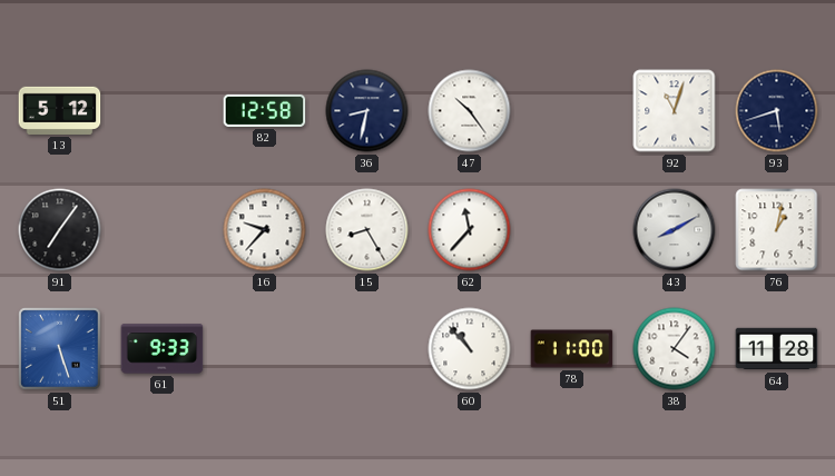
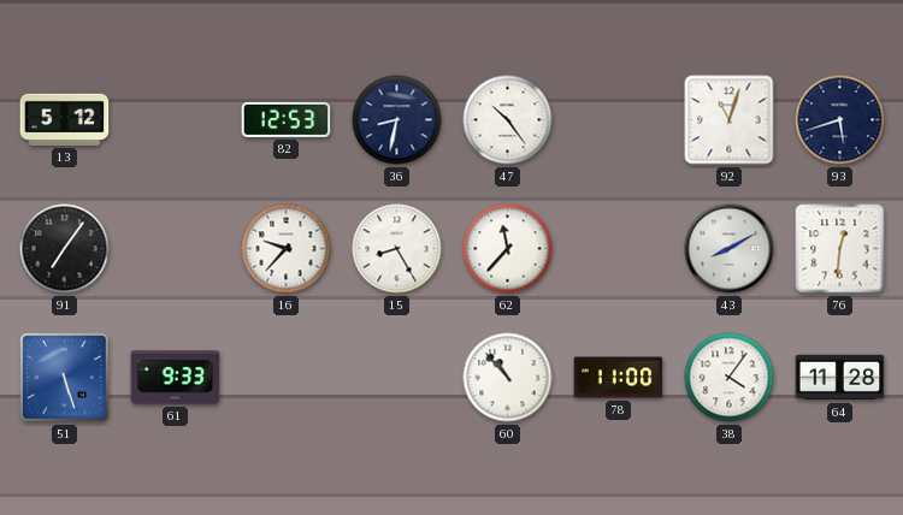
82: 12:58 -> 12:53 (287, 119)
76: 1:02 -> 12:31 (840, 249)
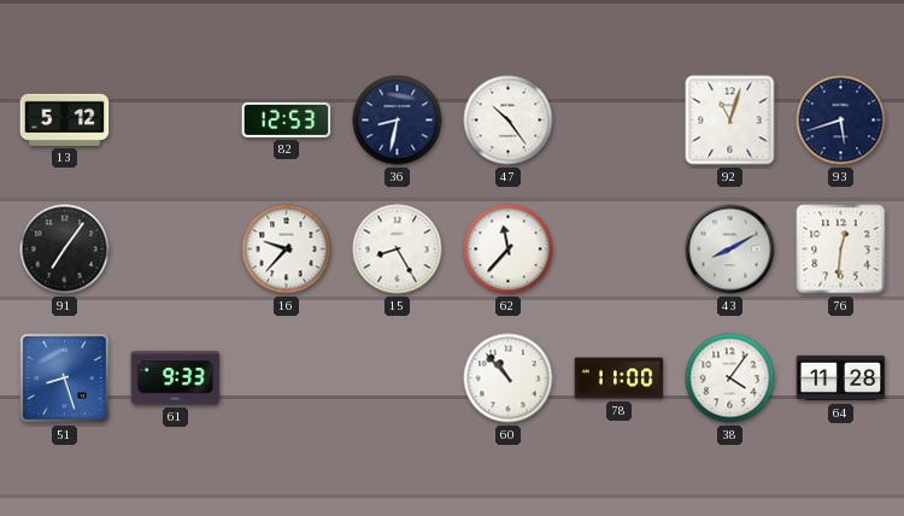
51: 5:27 -> 8:27 (65, 379)
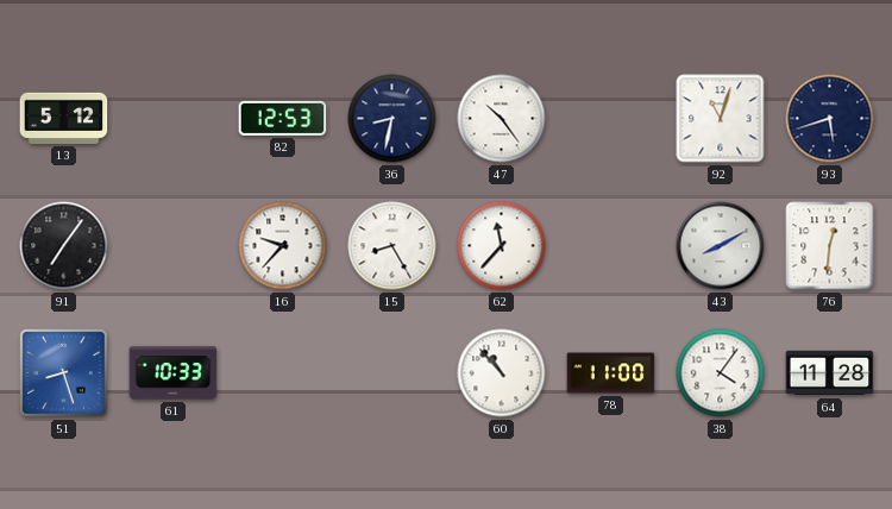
61: 9:33 -> 10:33 (174, 373)
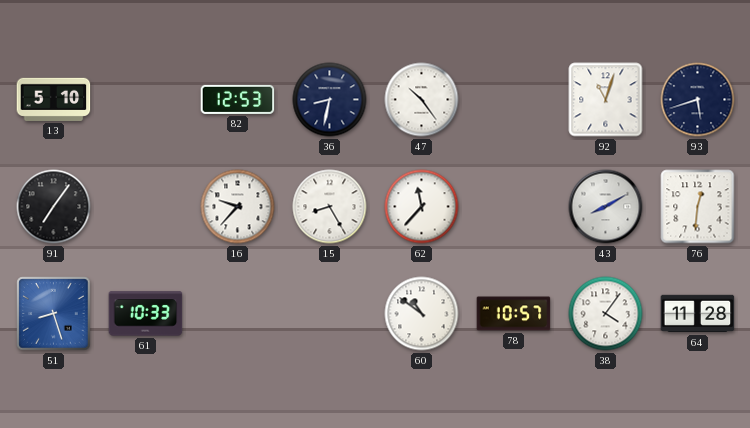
13: 5:12 -> 5:10 (54, 99)
60: 10:53 -> 10:51 (422, 314)
78: 11:00 -> 10:57 (514, 314)
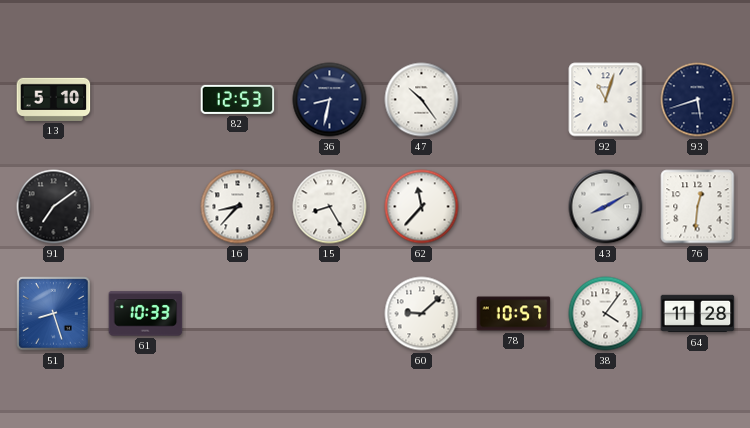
91: 7:06 -> 7:09 (54, 207)
16: 9:37 -> 8:37 (238, 207)
60: 10:51 -> 9:08 (422, 314)
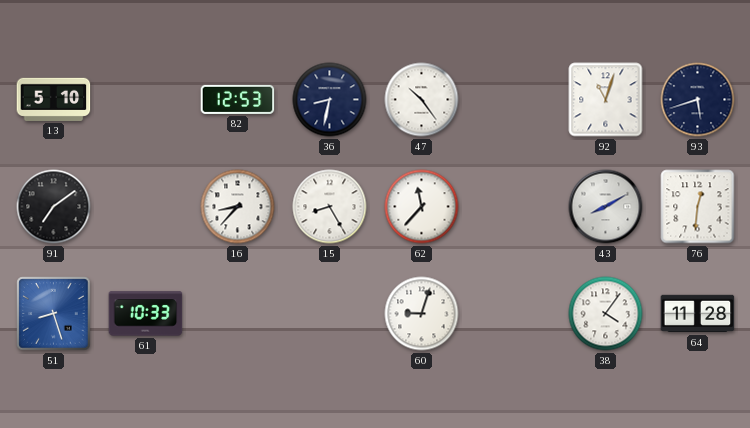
60: 9:08 -> 9:03 (422, 314)
78: 10:57 -> none (514, 314)
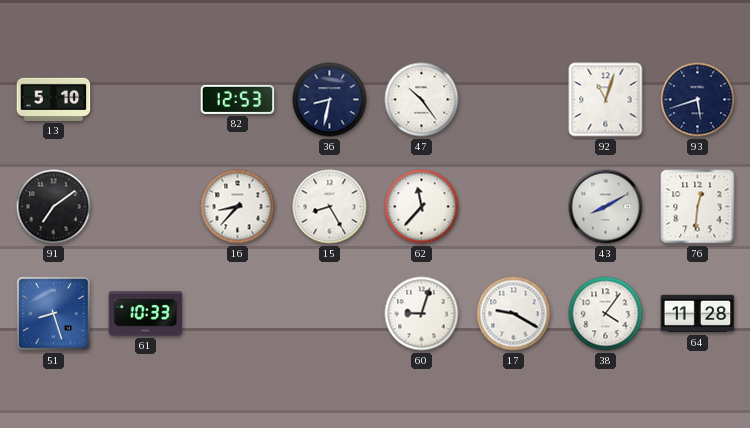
17: none -> 9:20 (514, 314)
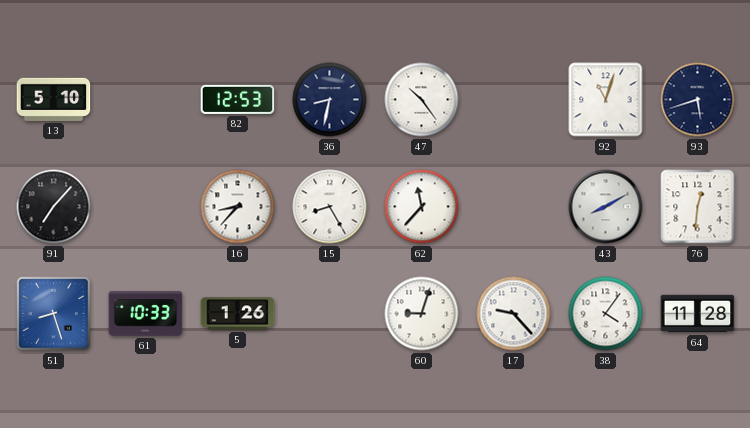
91: 7:09 -> 7:07 (54, 207)
5: none -> 1:26 (238, 314)
17: 9:20 -> 9:23 (514, 314)
